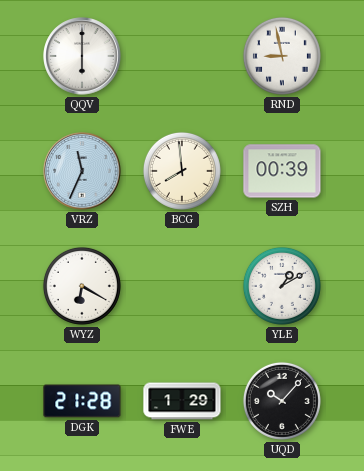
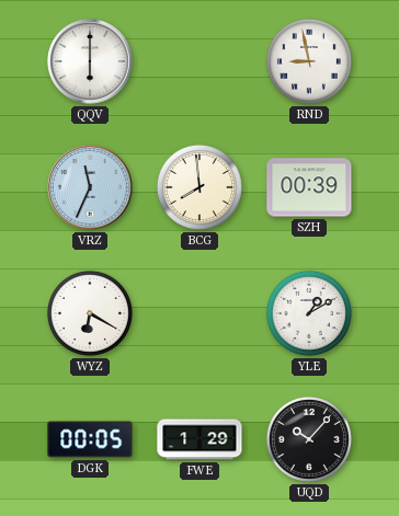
DGK: 21:28 -> 00:05 (90, 439)
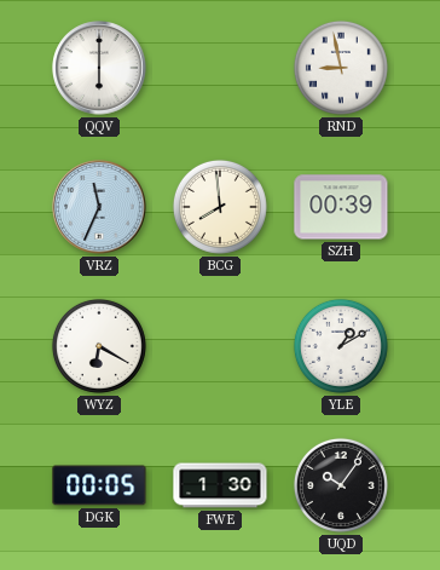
FWE: 1:29 -> 1:30 (220, 485)
UQD: 10:07 -> 10:06 (341, 485)
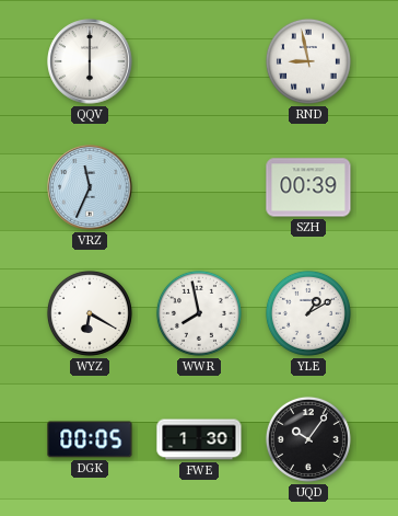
BCG: 7:59 -> none (220, 207)
WWR: none -> 7:58 (199, 313)
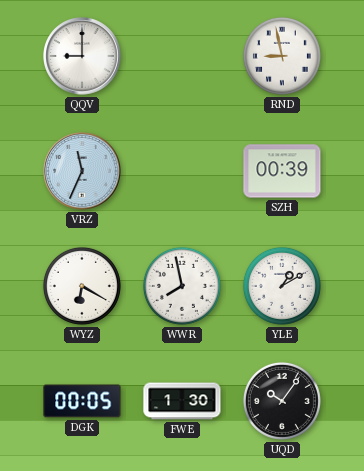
QQV: 6:00 -> 9:00 (82, 56)
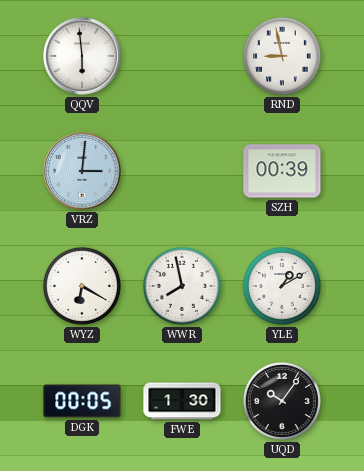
QQV: 9:00 -> 5:59 (82, 56)
VRZ: 11:34 -> 3:01 (82, 171)
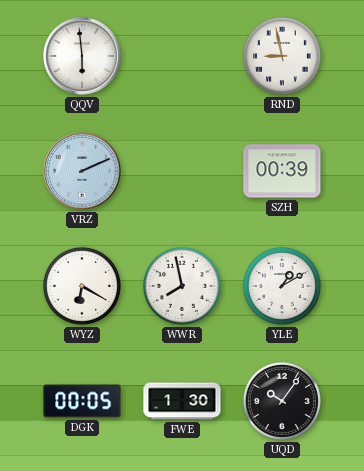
VRZ: 3:01 -> 2:11 (82, 171)
